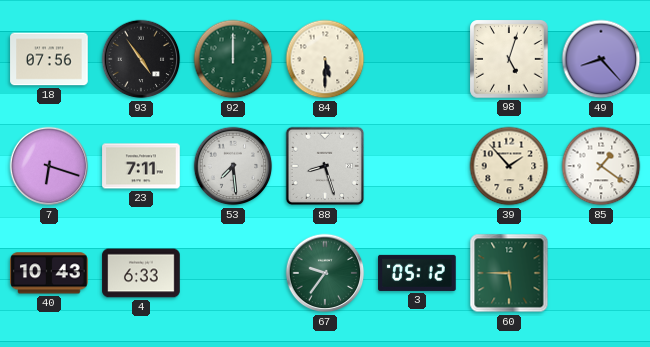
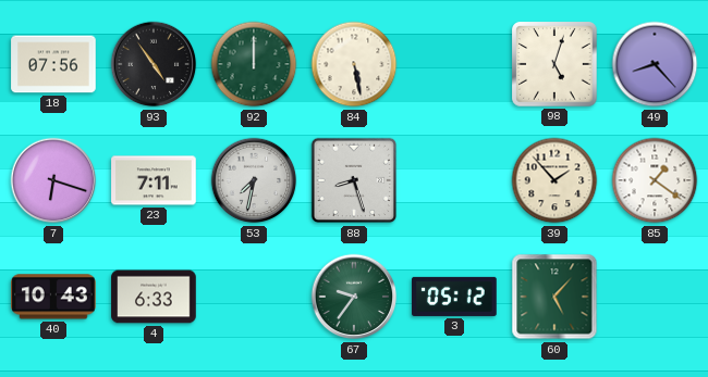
84: 5:30 -> 5:28 (354, 64)
53: 7:29 -> 7:32 (254, 180)
60: 5:45 -> 5:07 (554, 297)
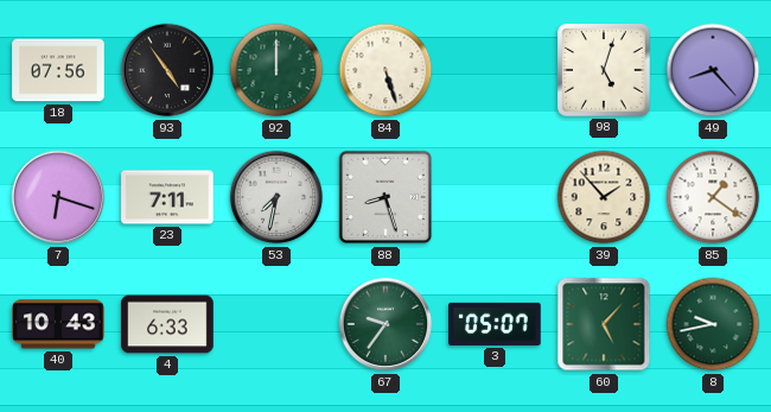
84: 5:28 -> 5:27 (385, 70)
3: 05:12 -> 05:07 (495, 324)
8: none -> 9:43 (713, 324)
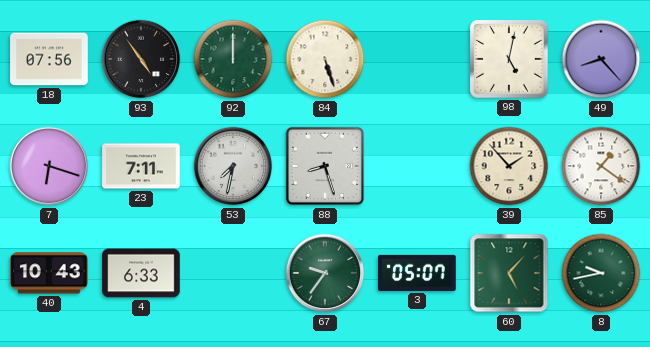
98: 5:03 -> 5:02 (509, 59)
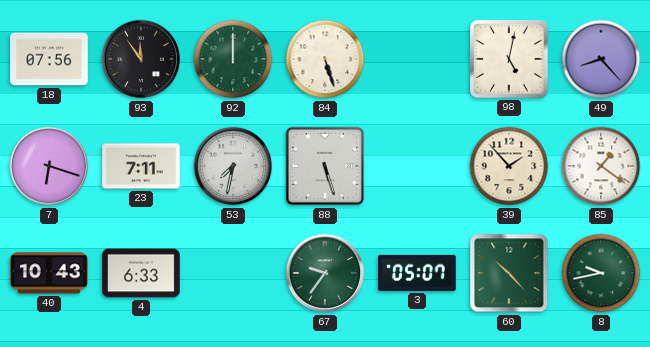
93: 4:54 -> 11:54 (141, 59)
88: 8:27 -> 5:27 (325, 166)
60: 5:07 -> 10:23 (509, 273)
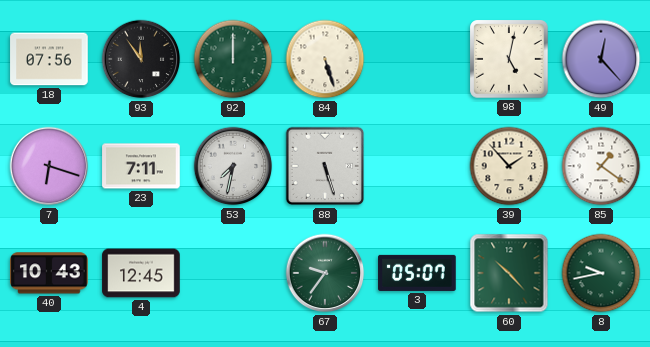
49: 8:23 -> 12:23 (601, 59)
4: 6:33 -> 12:45 (141, 273)
